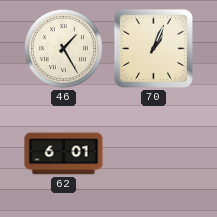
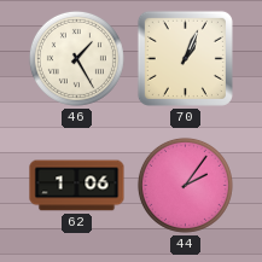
62: 6:01 -> 1:06 (77, 186)
44: none -> 2:06 (185, 185)
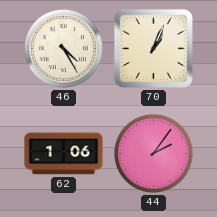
46: 1:25 -> 4:25 (63, 48)
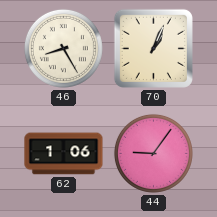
46: 4:25 -> 8:25 (63, 48)
44: 2:06 -> 9:06 (153, 153)
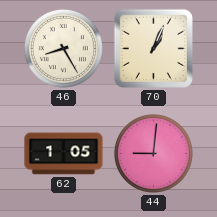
62: 1:06 -> 1:05 (64, 154)
44: 9:06 -> 9:01 (153, 153)
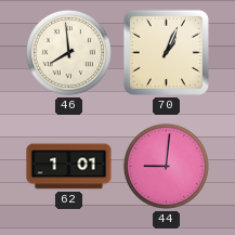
46: 8:25 -> 7:59 (68, 52)
62: 1:05 -> 1:01 (69, 167)
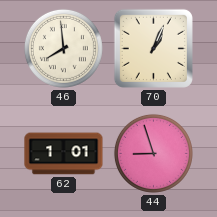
44: 9:01 -> 8:57 (153, 153)
